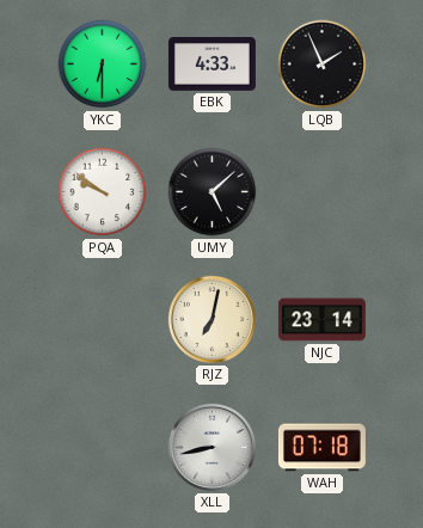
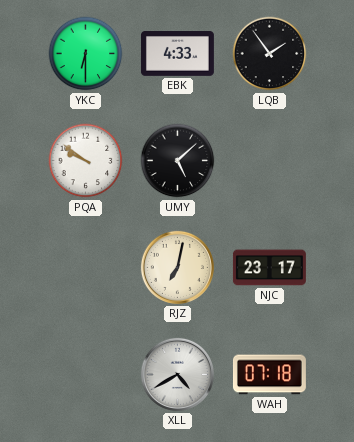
LQB: 1:56 -> 1:54 (270, 54)
NJC: 23:14 -> 23:17 (269, 268)
XLL: 8:43 -> 4:40 (177, 374)
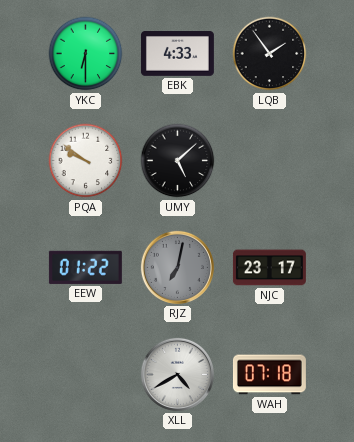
EEW: none -> 01:22 (85, 267)
RJZ dial: cream -> grey (177, 267)
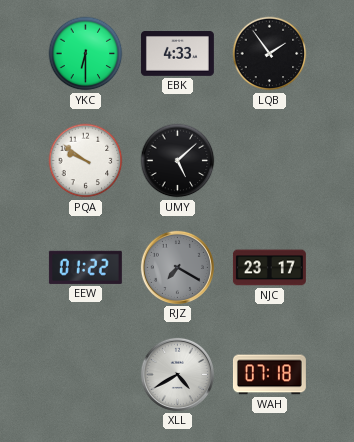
RJZ: 7:02 -> 7:20 (177, 267)
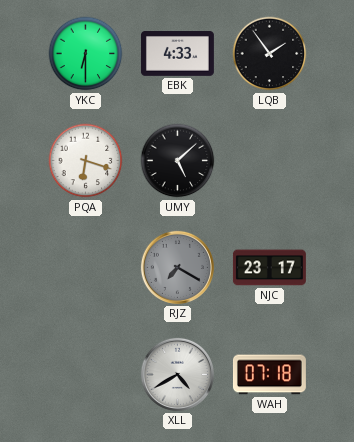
PQA: 9:51 -> 6:18 (86, 161)
EEW: 01:22 -> none (85, 267)
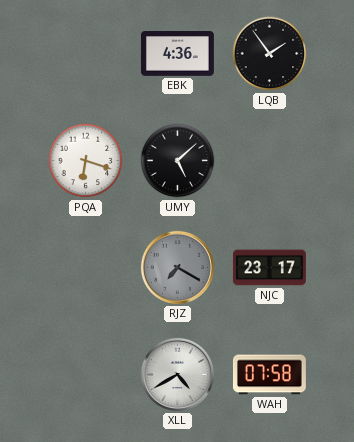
YKC: 6:30 -> none (86, 54)
EBK: 4:33 -> 4:36 (177, 54)
WAH: 07:18 -> 07:58 (269, 375)
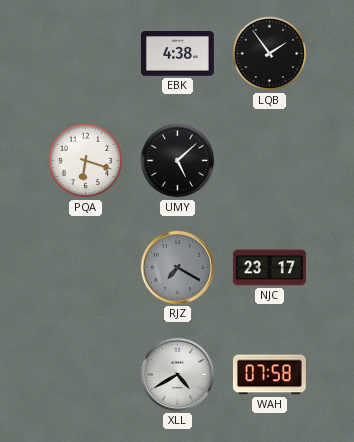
EBK: 4:36 -> 4:38 (177, 54)
